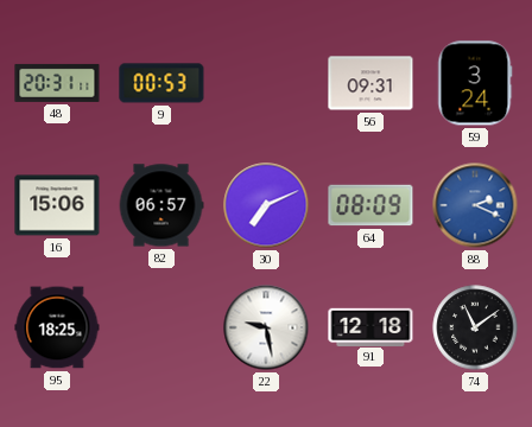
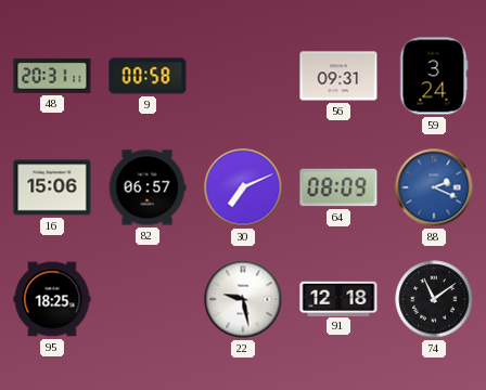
9: 00:53 -> 00:58 (148, 76)
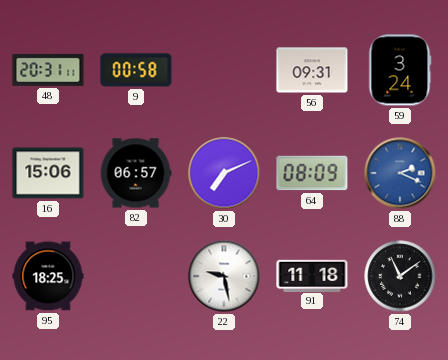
91: 12:18 -> 11:18 (312, 275)
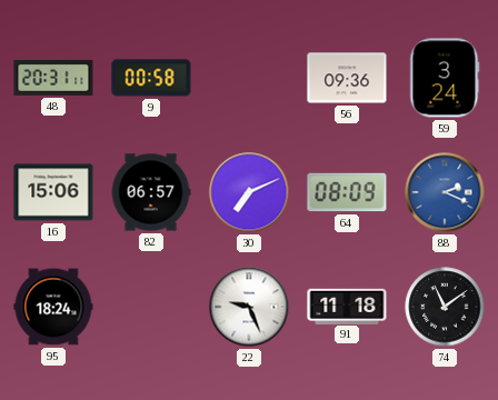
56: 09:31 -> 09:36 (347, 78)
95: 18:25 -> 18:24 (53, 307)
22: 9:28 -> 9:26 (249, 307)
